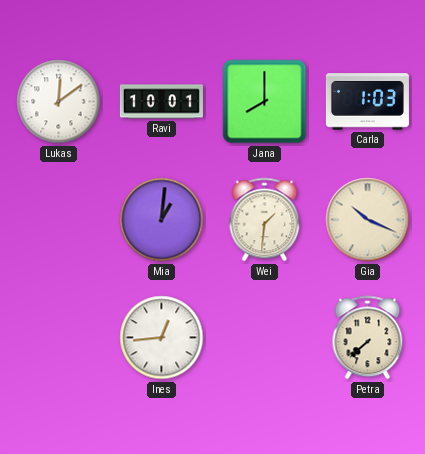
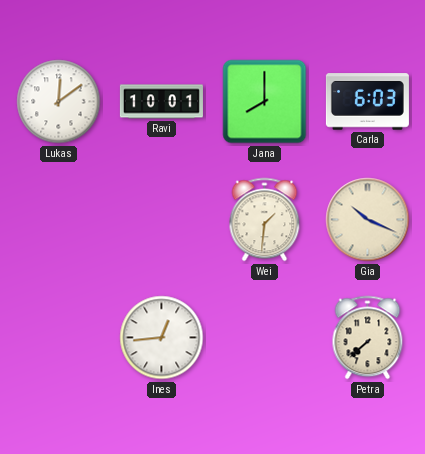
Carla: 1:03 -> 6:03 (367, 102)
Mia: 1:01 -> none (162, 220)
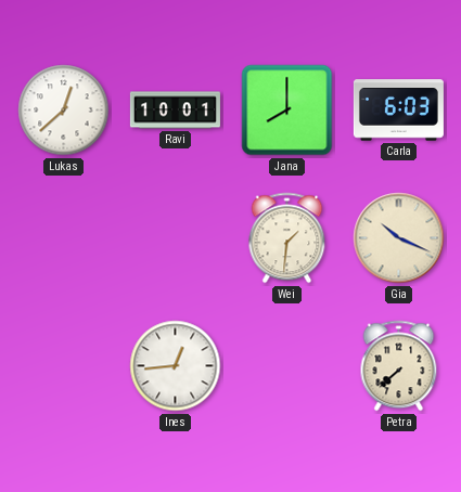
Lukas: 12:09 -> 12:38 (64, 111)
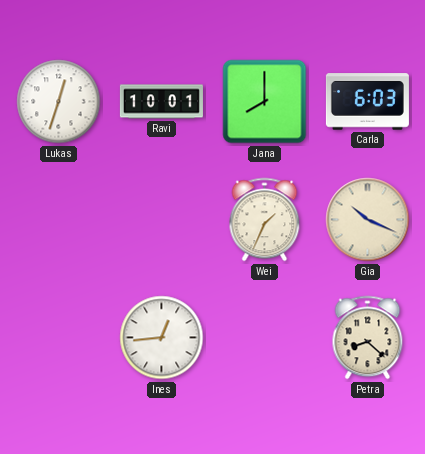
Lukas: 12:38 -> 12:33 (59, 102)
Wei: 1:31 -> 1:34 (265, 220)
Petra: 7:38 -> 8:22 (368, 338)
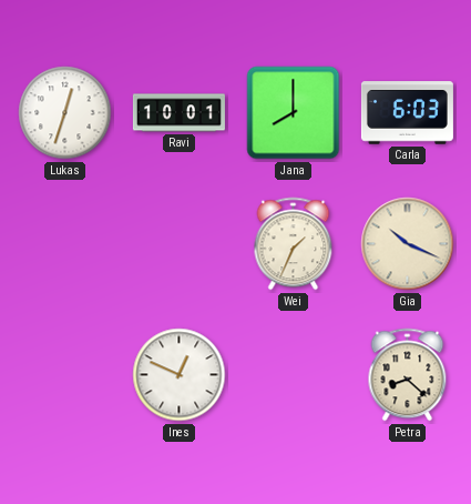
Ines: 12:44 -> 12:49 (180, 375)
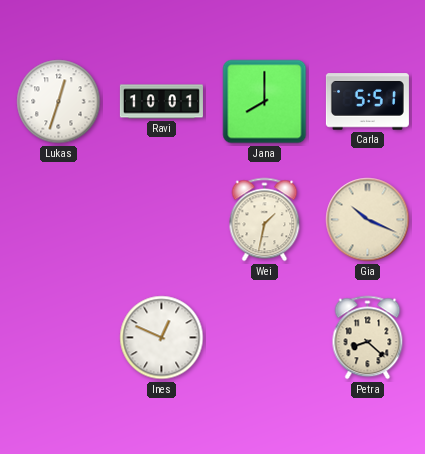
Carla: 6:03 -> 5:51 (367, 102)
Wei: 1:34 -> 1:32 (265, 220)
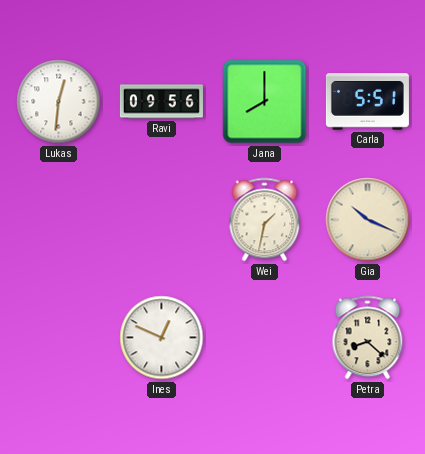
Lukas: 12:33 -> 12:31 (59, 102)
Ravi: 10:01 -> 09:56 (161, 102)
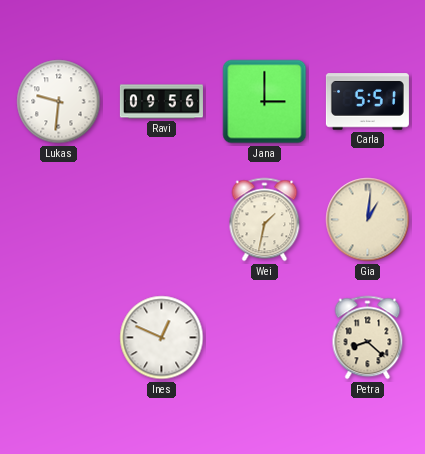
Lukas: 12:31 -> 9:31 (59, 102)
Jana: 8:00 -> 3:00 (265, 102)
Gia: 10:19 -> 1:01 (368, 220)
